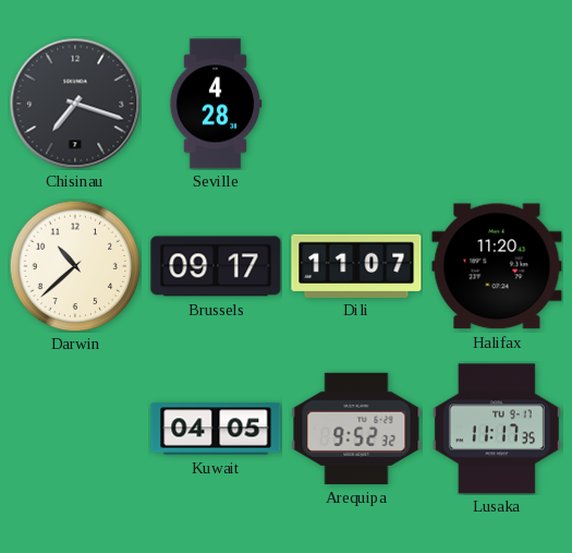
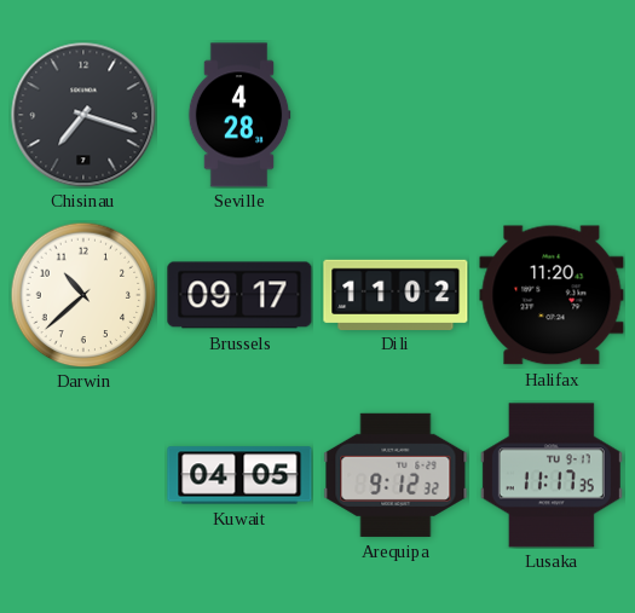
Dili: 11:07 -> 11:02 (396, 294)
Arequipa: 9:52 -> 9:12 (396, 475)
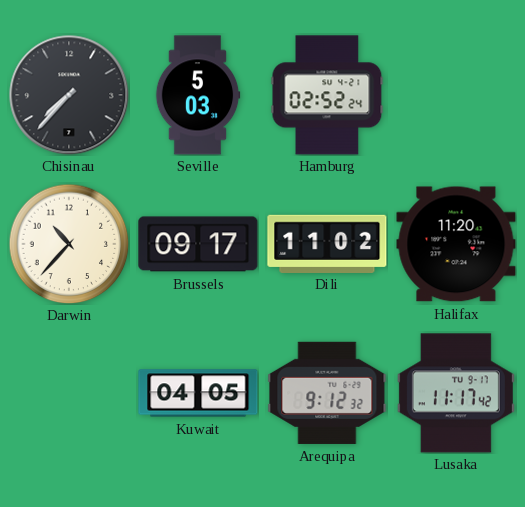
Chisinau: 7:18 -> 7:37 (69, 95)
Seville: 4:28 -> 5:03 (198, 95)
Hamburg: none -> 02:52 (327, 95)
Darwin: 10:38 -> 10:37 (69, 244)
Lusaka: 11:17:35 -> 11:17:42 (456, 393)
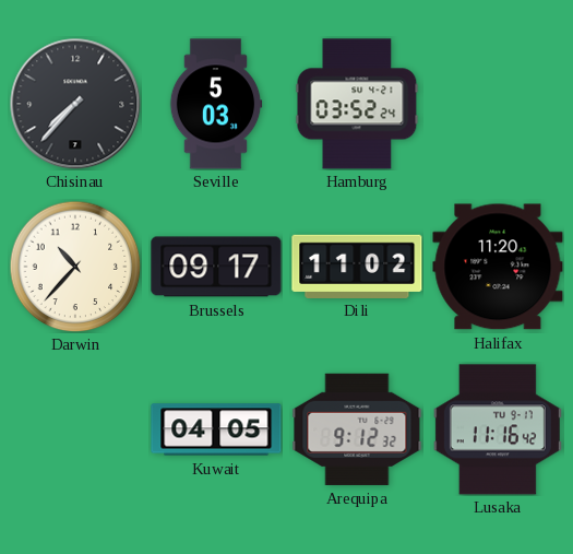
Hamburg: 02:52 -> 03:52 (357, 104)
Lusaka: 11:17 -> 11:16 (498, 429)
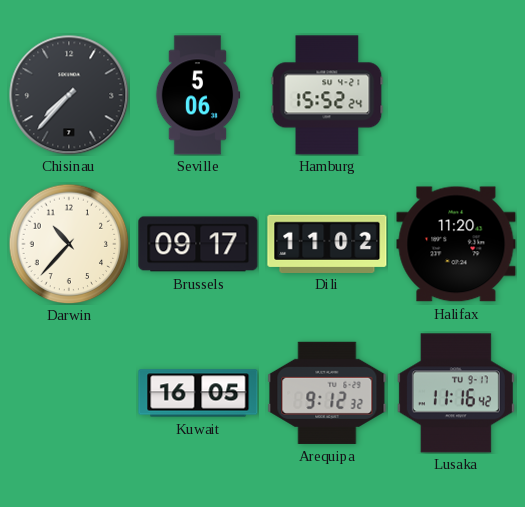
Seville: 5:03 -> 5:06 (198, 95)
Hamburg: 03:52 -> 15:52 (327, 95)
Kuwait: 04:05 -> 16:05 (198, 393)
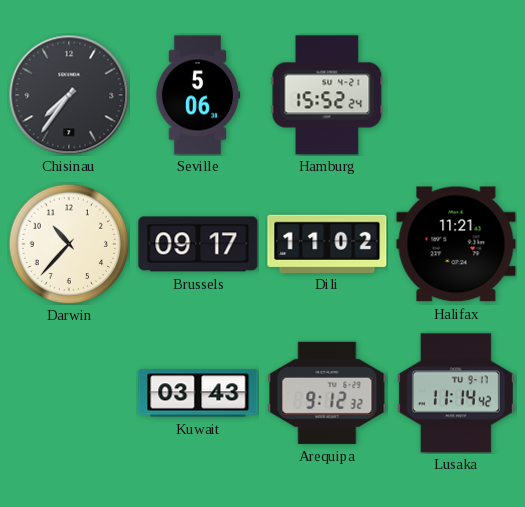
Chisinau: 7:37 -> 7:36 (69, 95)
Halifax: 11:20 -> 11:21 (456, 244)
Kuwait: 16:05 -> 03:43 (198, 393)
Lusaka: 11:16 -> 11:14 (456, 393)
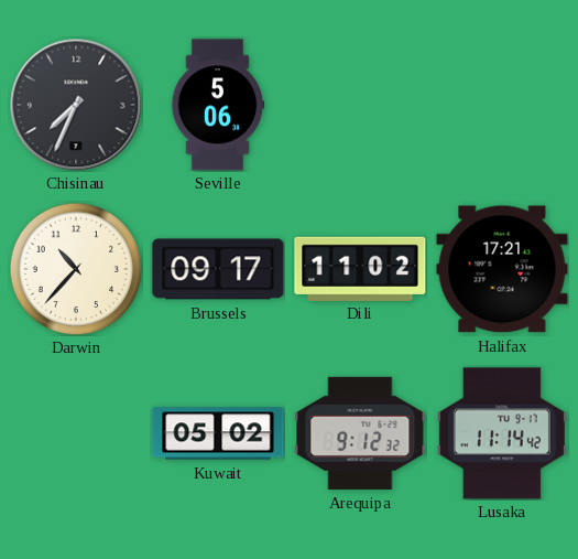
Chisinau: 7:36 -> 7:34 (76, 105)
Hamburg: 15:52 -> none (327, 95)
Halifax: 11:21 -> 17:21 (502, 269)
Kuwait: 03:43 -> 05:02 (218, 433)
